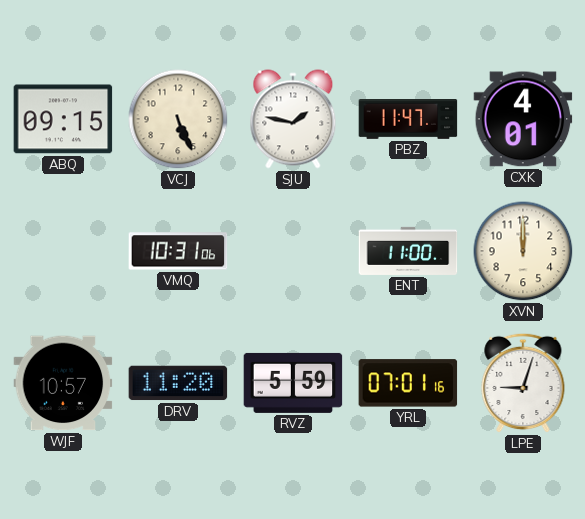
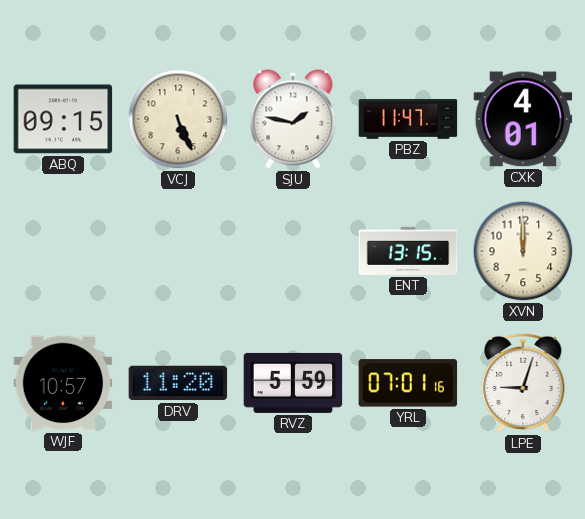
VMQ: 10:31 -> none (178, 251)
ENT: 11:00 -> 13:15 (408, 251)
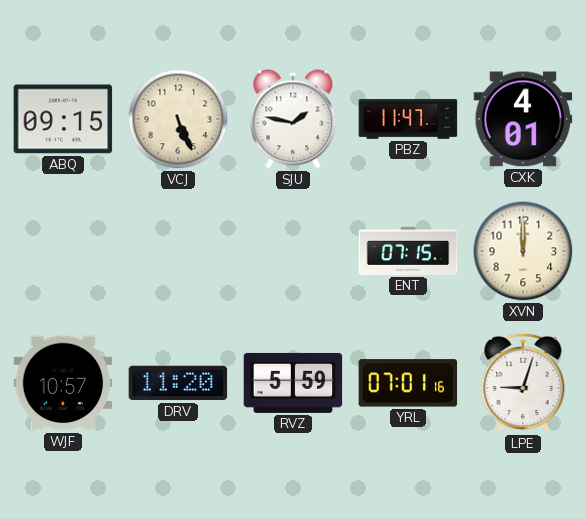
ENT: 13:15 -> 07:15 (408, 251)
